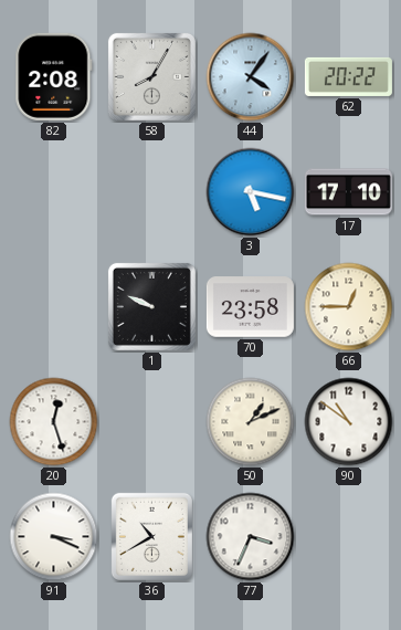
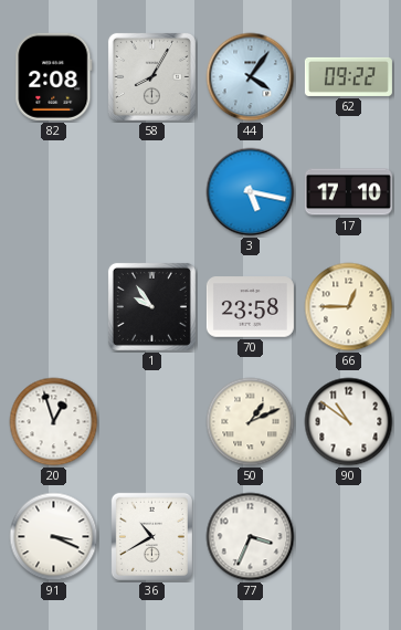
62: 20:22 -> 09:22 (348, 76)
1: 9:49 -> 9:54 (151, 306)
20: 12:27 -> 12:57 (54, 422)
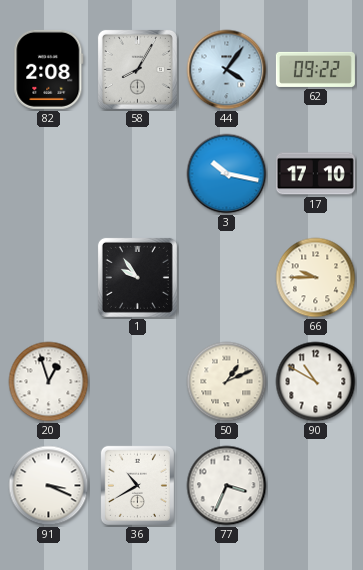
3: 5:17 -> 10:17 (227, 174)
70: 23:58 -> none (250, 307)
66: 12:45 -> 9:45 (316, 278)
90: 10:51 -> 10:50 (316, 382)
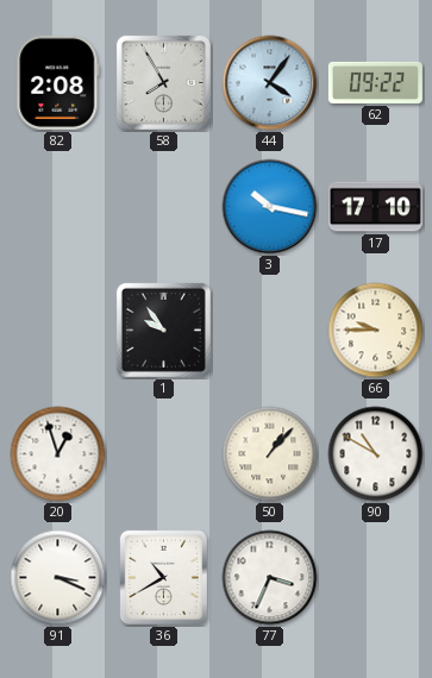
58: 8:05 -> 7:55 (163, 82)
50: 1:11 -> 1:07 (270, 454)
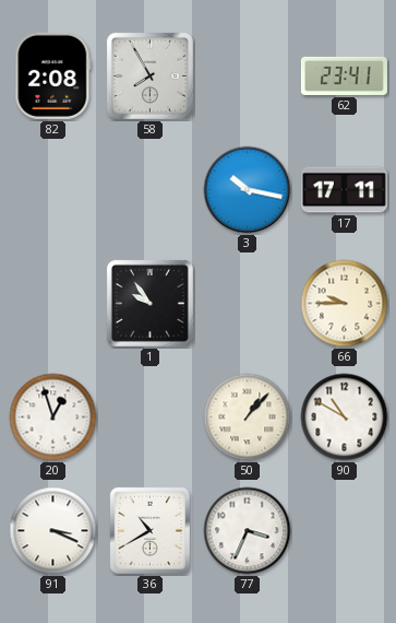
44: 4:06 -> none (270, 83)
62: 09:22 -> 23:41 (344, 75)
17: 17:10 -> 17:11 (344, 190)
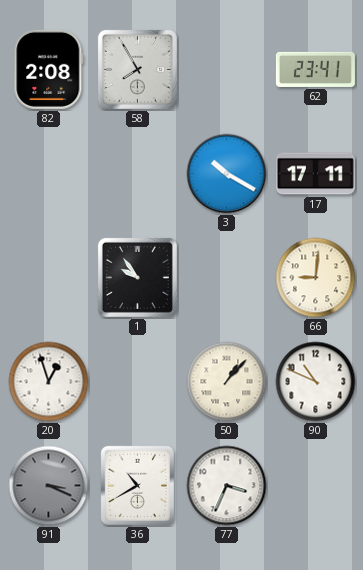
3: 10:17 -> 10:20 (227, 174)
66: 9:45 -> 9:01 (316, 278)
90: 10:50 -> 10:49 (316, 382)
91 dial: white -> grey (49, 486)
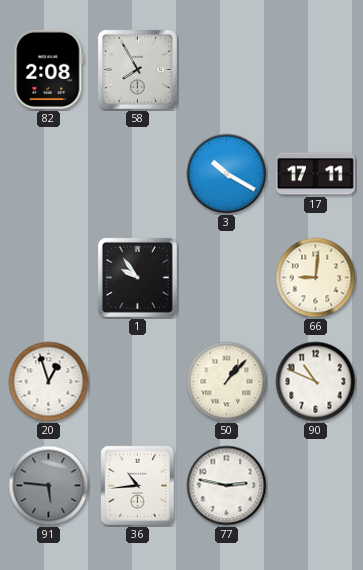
62: 23:41 -> none (315, 69)
91: 3:19 -> 5:46 (49, 486)
36: 10:40 -> 10:44 (137, 485)
77: 3:34 -> 2:47 (227, 486)
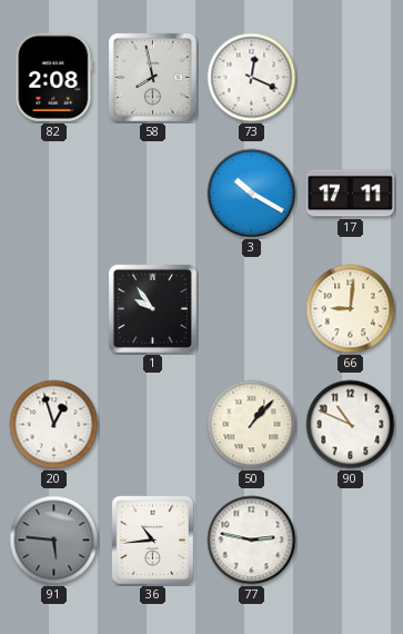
58: 7:55 -> 7:58 (152, 77)
73: none -> 12:19 (252, 78)
